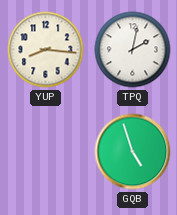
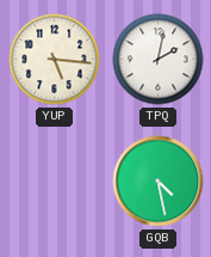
YUP: 8:16 -> 5:16 (55, 60)
GQB: 4:57 -> 4:28 (159, 182)
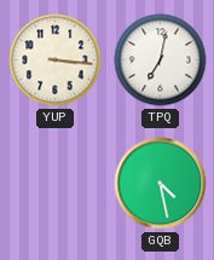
YUP: 5:16 -> 3:16 (56, 60)
TPQ: 2:02 -> 7:02 (161, 60)
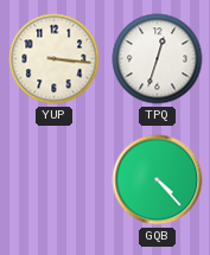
TPQ: 7:02 -> 12:33 (158, 59)
GQB: 4:28 -> 4:23 (158, 180)
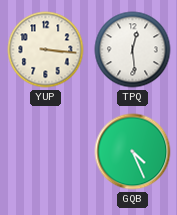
TPQ: 12:33 -> 12:29 (133, 50)
GQB: 4:23 -> 4:26 (133, 152)
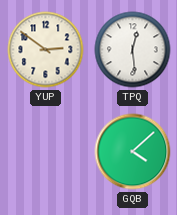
YUP: 3:16 -> 2:51 (46, 50)
GQB: 4:26 -> 4:08 (133, 152)
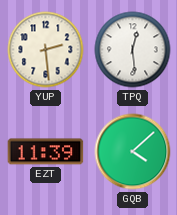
YUP: 2:51 -> 2:29 (46, 50)
EZT: none -> 11:39 (46, 152)
